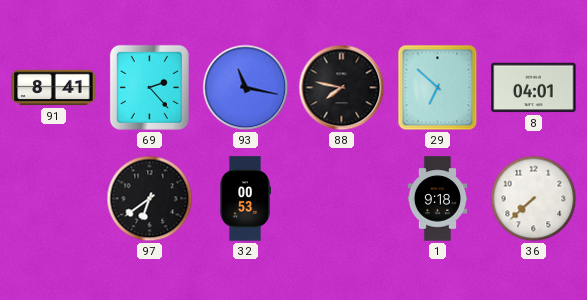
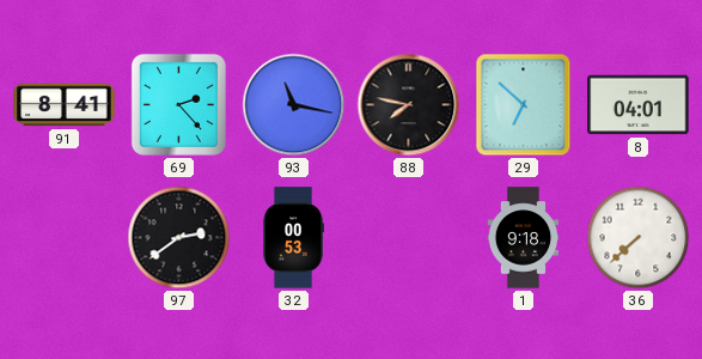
97: 6:39 -> 2:39 (179, 238)
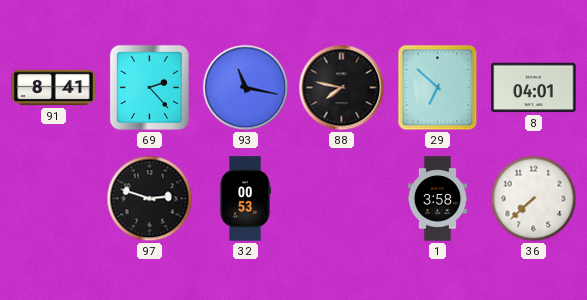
97: 2:39 -> 2:48 (150, 199)
1: 9:18 -> 3:58 (438, 199)
